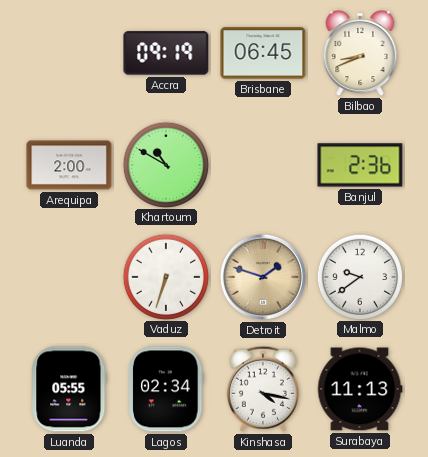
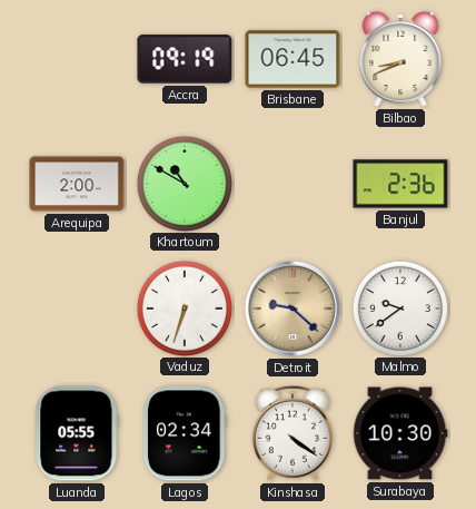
Detroit: 1:48 -> 9:22 (292, 309)
Kinshasa: 4:17 -> 4:21 (292, 433)
Surabaya: 11:13 -> 10:30 (400, 433)
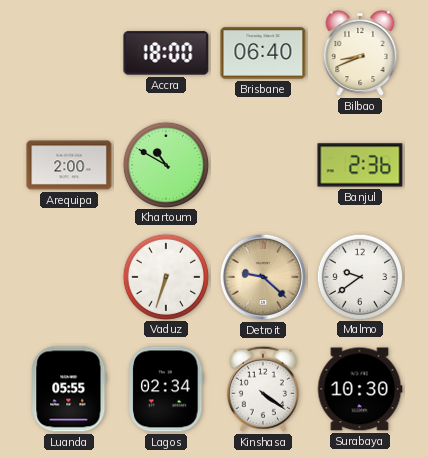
Accra: 09:19 -> 18:00 (166, 53)
Brisbane: 06:45 -> 06:40 (263, 53)
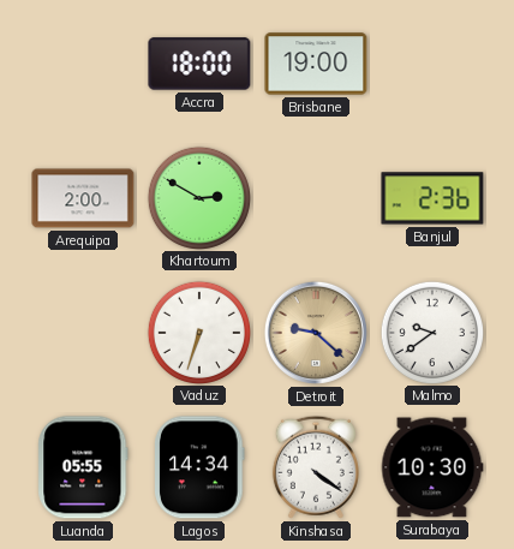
Brisbane: 06:40 -> 19:00 (316, 64)
Bilbao: 8:41 -> none (360, 53)
Khartoum: 10:50 -> 2:50 (198, 197)
Lagos: 02:34 -> 14:34 (199, 467)
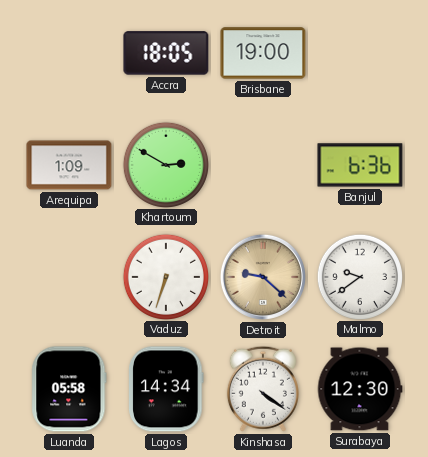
Accra: 18:00 -> 18:05 (166, 53)
Arequipa: 2:00 -> 1:09 (69, 165)
Banjul: 2:36 -> 6:36 (360, 165)
Luanda: 05:55 -> 05:58 (69, 389)
Surabaya: 10:30 -> 12:30 (360, 389)
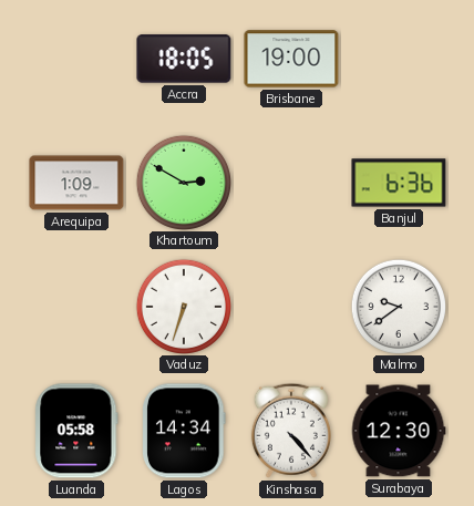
Detroit: 9:22 -> none (263, 277)
Kinshasa: 4:21 -> 4:23 (291, 431)
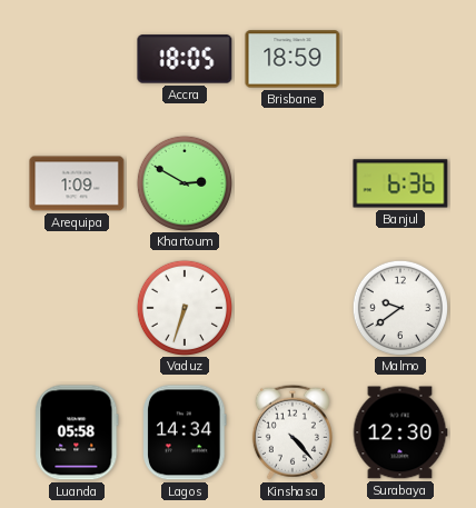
Brisbane: 19:00 -> 18:59 (292, 59)
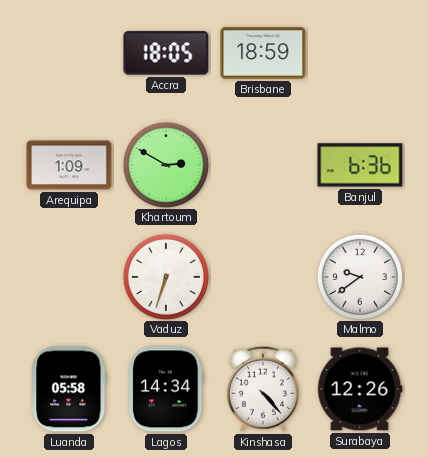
Surabaya: 12:30 -> 12:26 (360, 389)
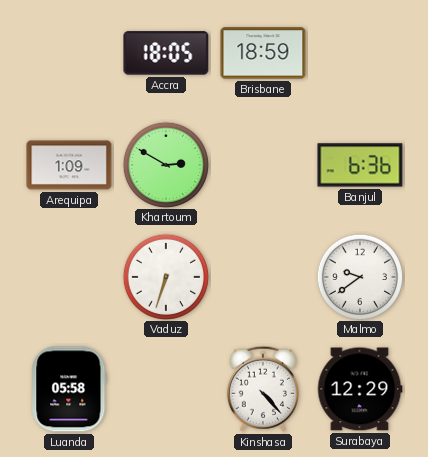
Lagos: 14:34 -> none (166, 389)
Surabaya: 12:26 -> 12:29 (360, 389)
